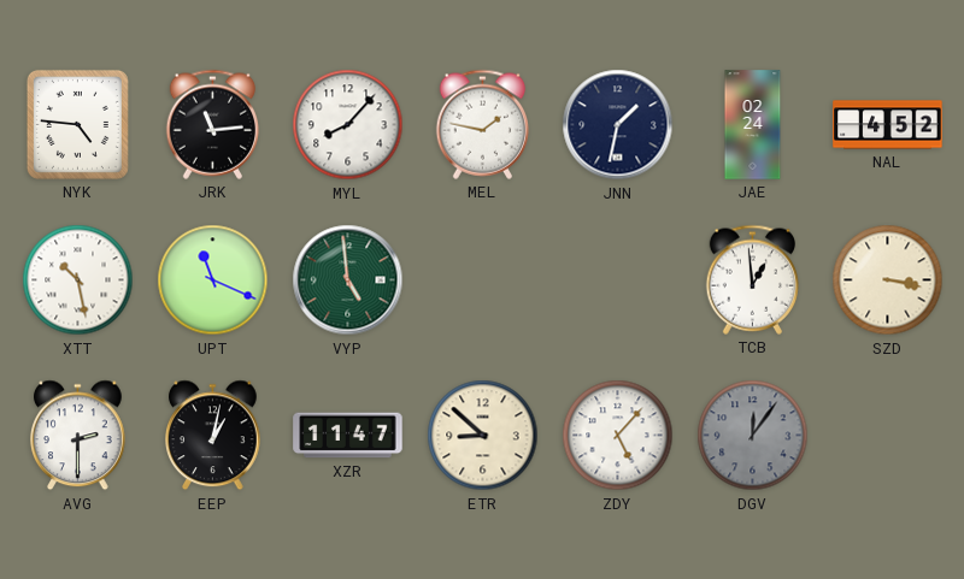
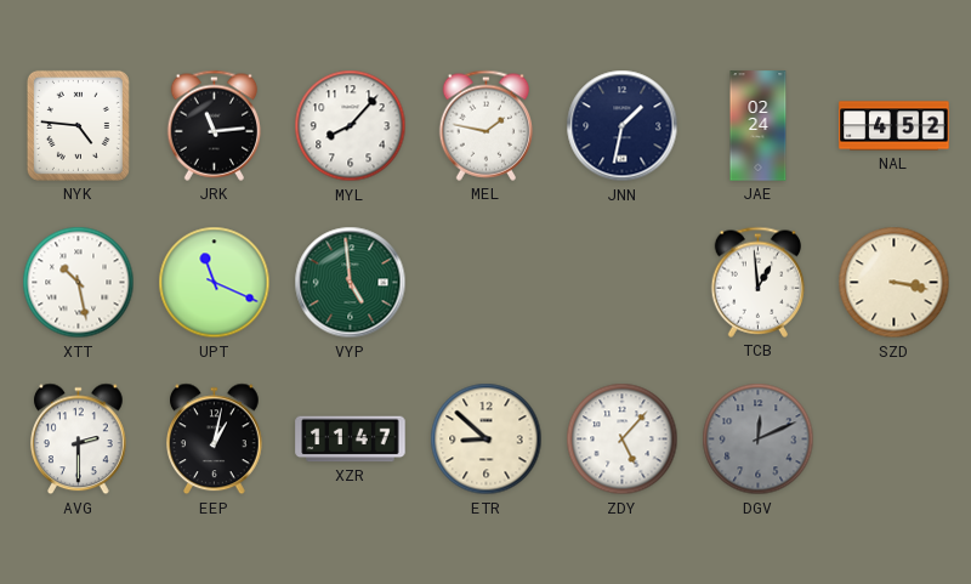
DGV: 12:06 -> 12:11 (759, 440)
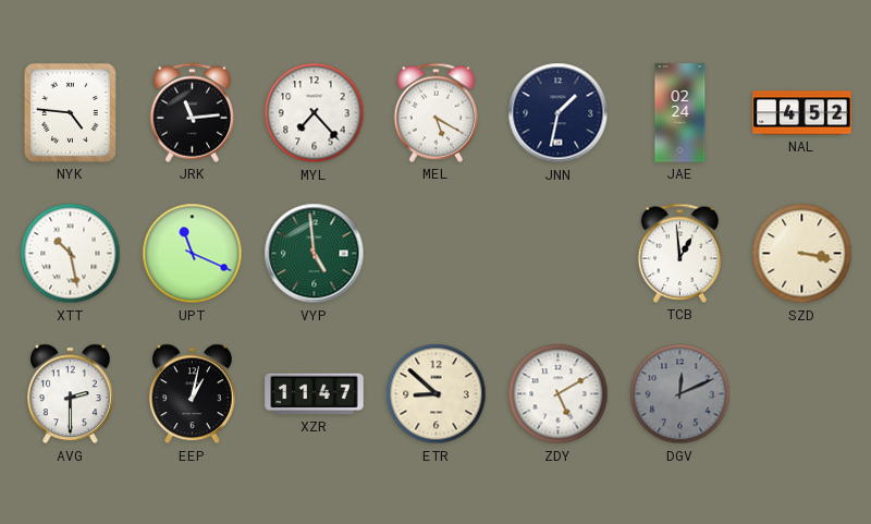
MYL: 8:07 -> 7:23 (315, 113)
MEL: 1:47 -> 5:20 (437, 112)
ZDY: 5:07 -> 5:10 (559, 394)
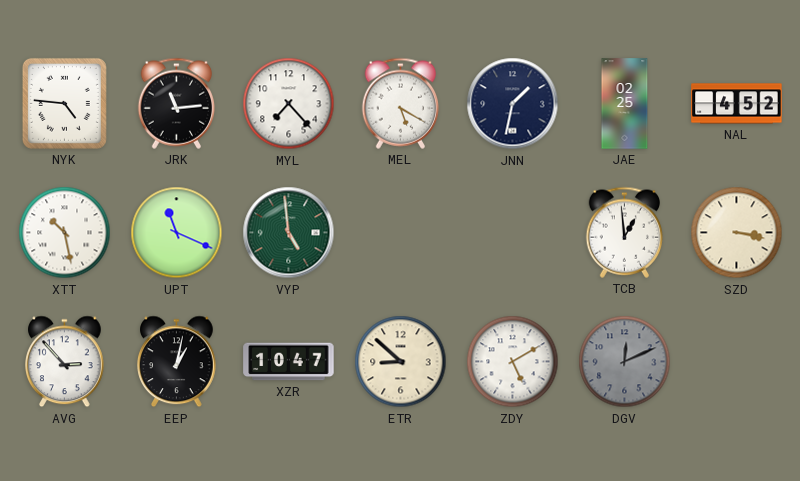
JAE: 02:24 -> 02:25 (625, 104)
AVG: 2:30 -> 2:53 (65, 362)
XZR: 11:47 -> 10:47 (289, 362)
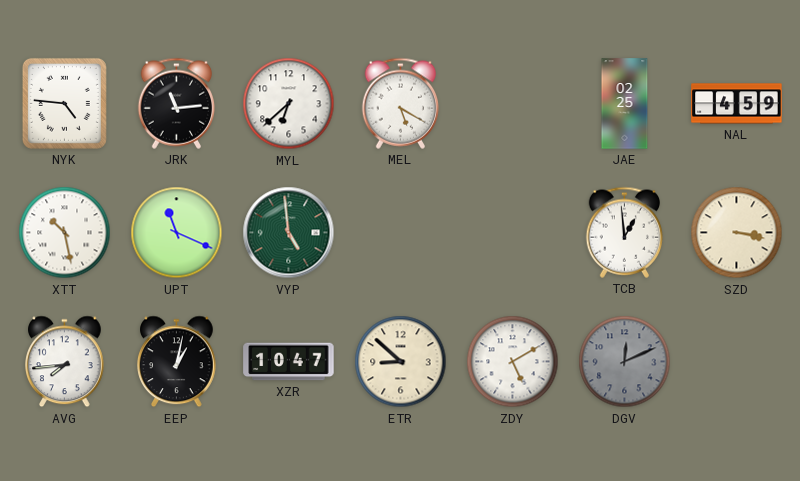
MYL: 7:23 -> 6:38 (289, 104)
JNN: 1:32 -> none (513, 104)
NAL: 4:52 -> 4:59 (737, 104)
AVG: 2:53 -> 7:44 (65, 362)
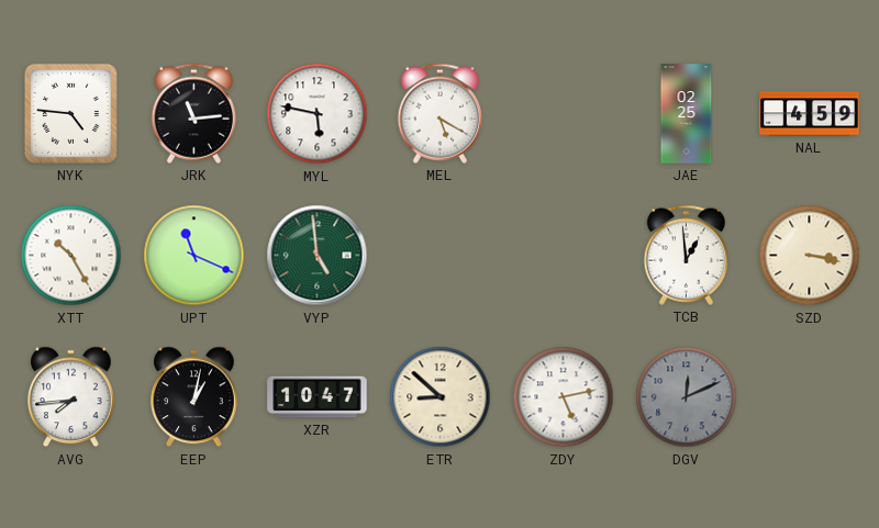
MYL: 6:38 -> 5:47 (318, 114)
XTT: 10:28 -> 10:25 (71, 256)
ZDY: 5:10 -> 5:13 (564, 397)
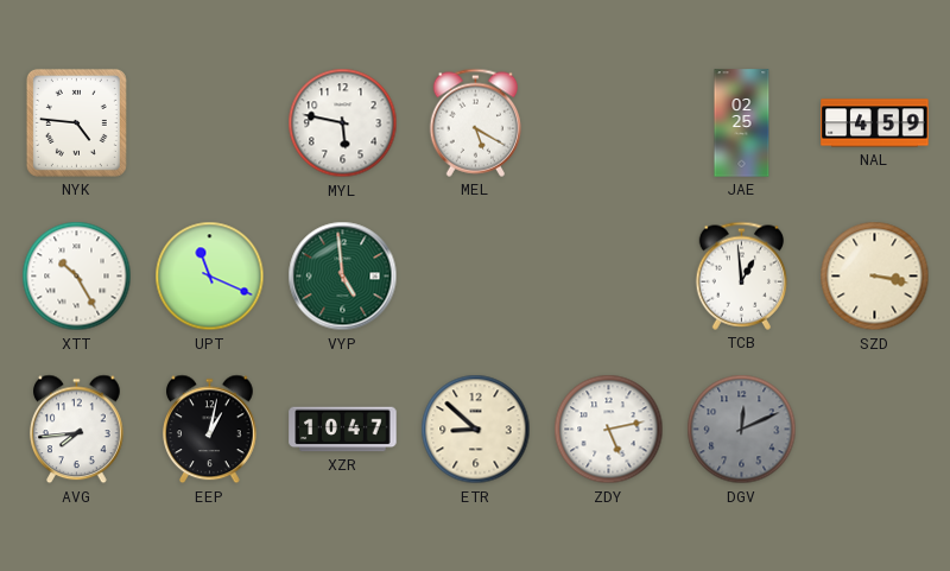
JRK: 11:14 -> none (194, 113)
